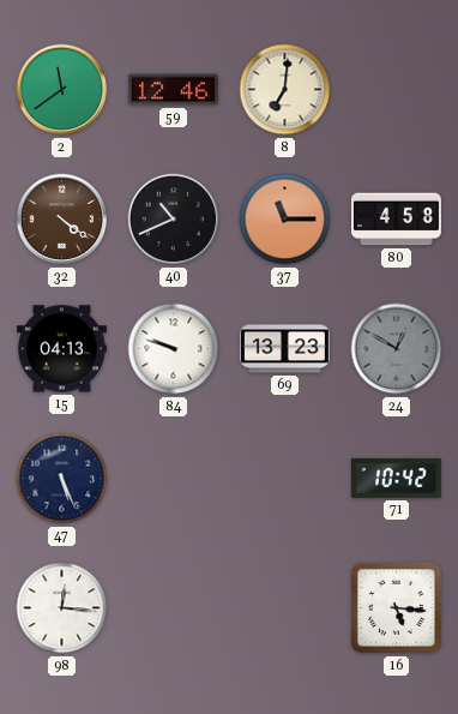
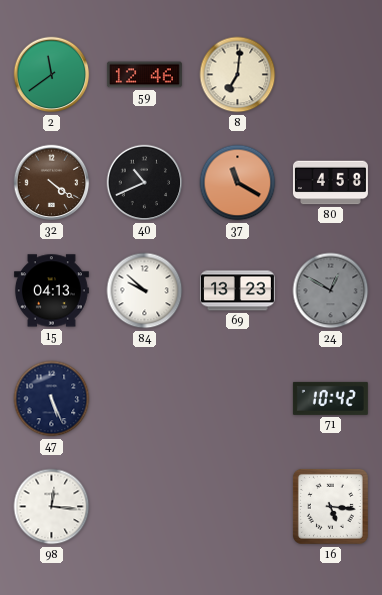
37: 11:15 -> 11:20 (238, 183)
84: 9:48 -> 9:52 (145, 291)
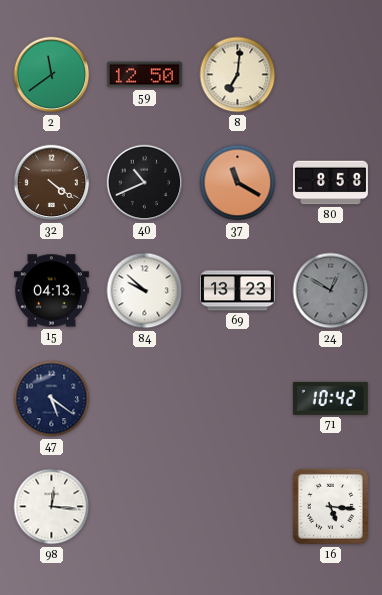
59: 12:46 -> 12:50 (144, 75)
80: 4:58 -> 8:58 (330, 183)
47: 5:26 -> 5:21 (52, 399)
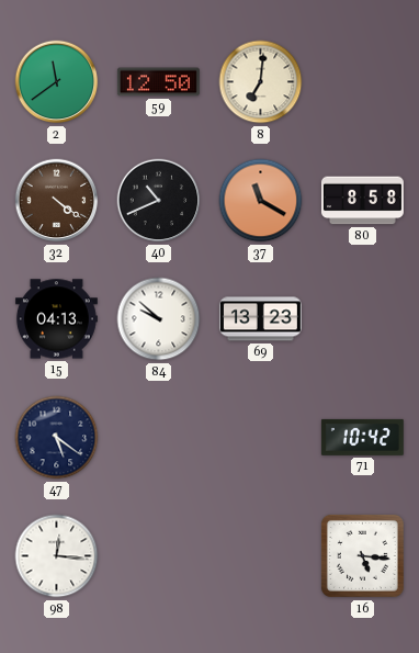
24: 12:50 -> none (331, 291)
